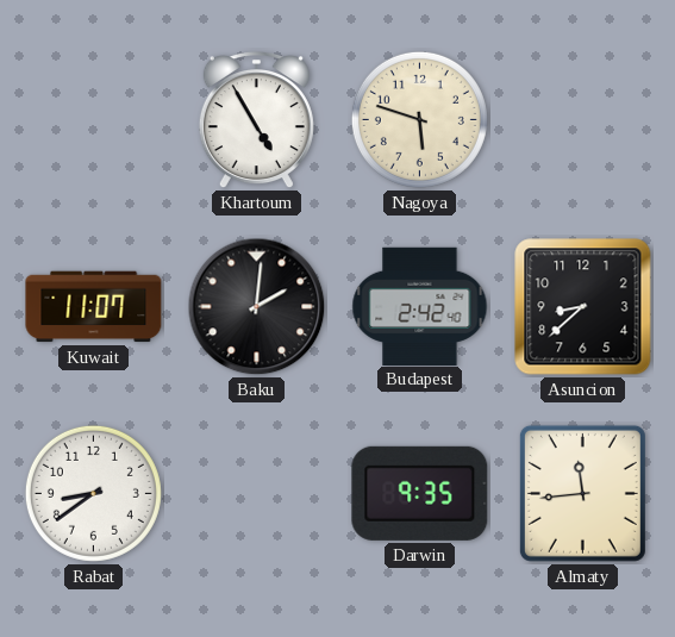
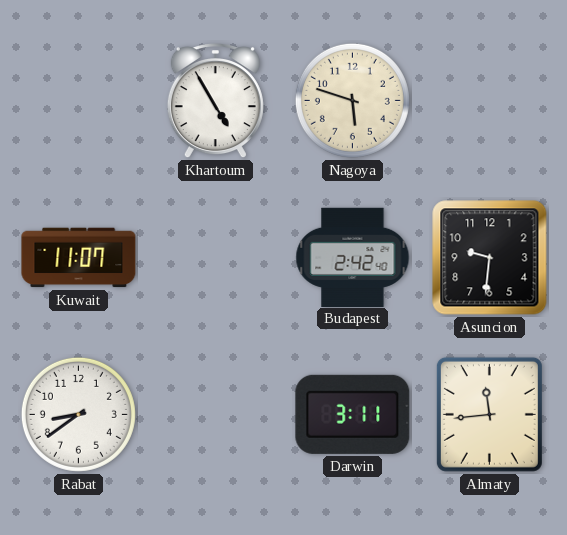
Baku: 2:01 -> none (257, 307)
Asuncion: 8:38 -> 9:31 (490, 258)
Darwin: 9:35 -> 3:11 (353, 414)
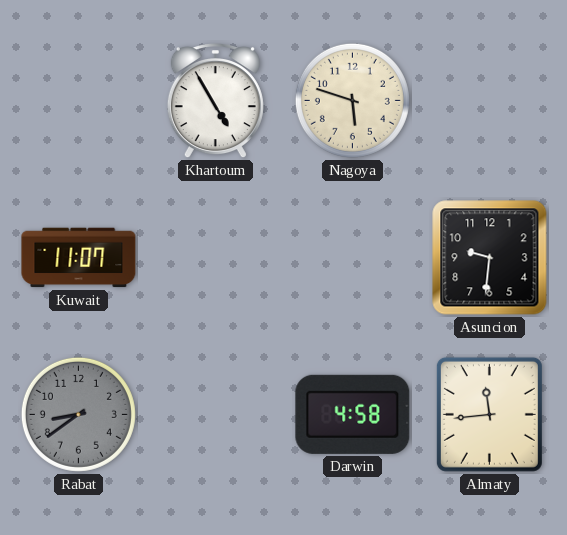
Budapest: 2:42 -> none (353, 257)
Rabat dial: white -> grey (78, 414)
Darwin: 3:11 -> 4:58 (353, 414)
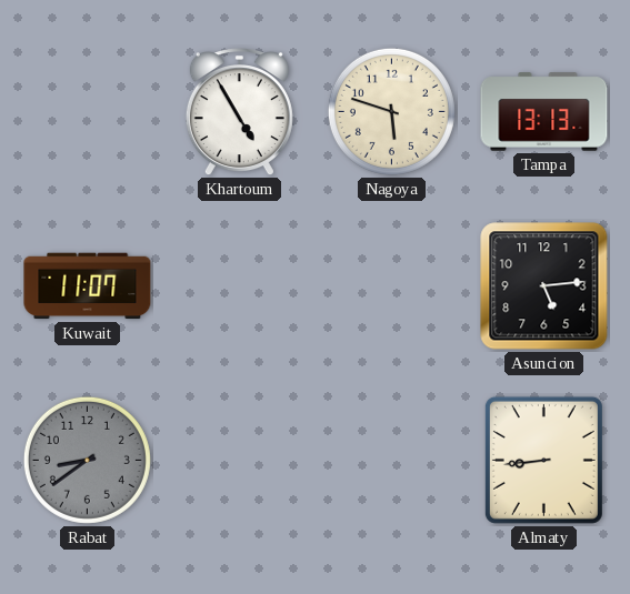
Tampa: none -> 13:13 (544, 112)
Asuncion: 9:31 -> 5:14 (544, 286)
Darwin: 4:58 -> none (353, 414)
Almaty: 11:44 -> 8:44 (543, 460)
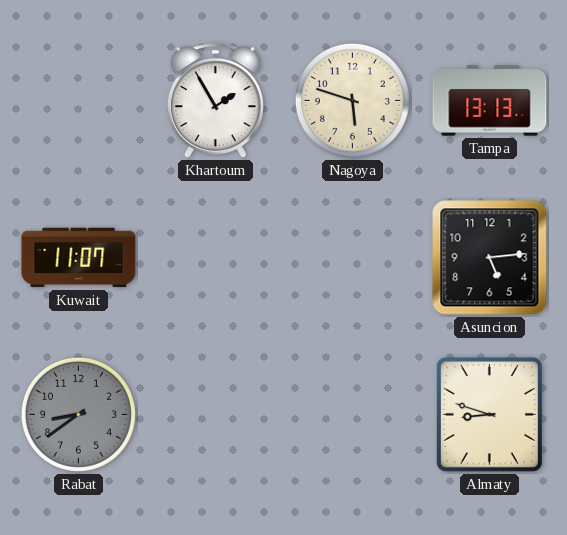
Khartoum: 4:55 -> 1:55 (215, 102)
Almaty: 8:44 -> 8:48 (489, 414)
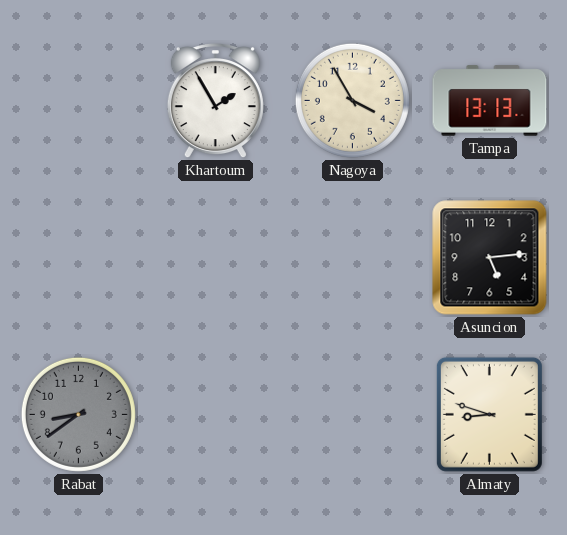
Nagoya: 5:48 -> 3:55 (352, 100)
Kuwait: 11:07 -> none (79, 258)
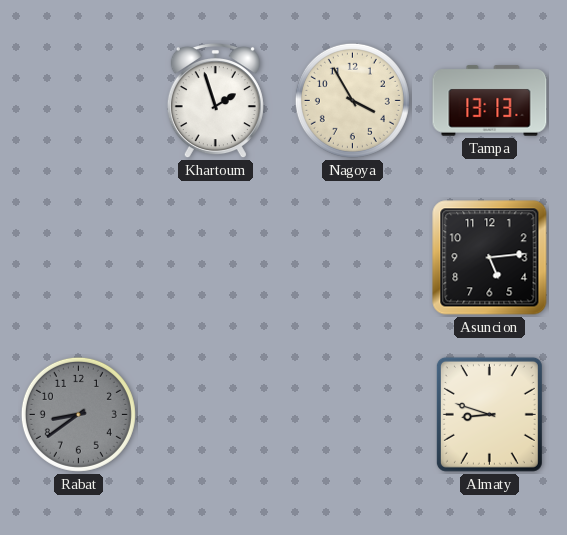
Khartoum: 1:55 -> 1:57 (215, 102)
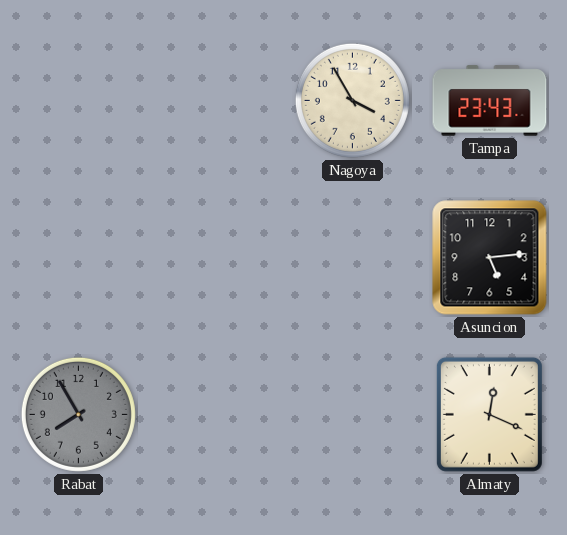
Khartoum: 1:57 -> none (215, 102)
Tampa: 13:13 -> 23:43 (490, 101)
Rabat: 8:39 -> 7:55 (78, 414)
Almaty: 8:48 -> 12:19 (489, 414)
